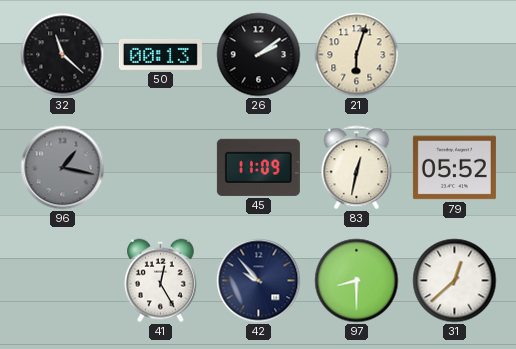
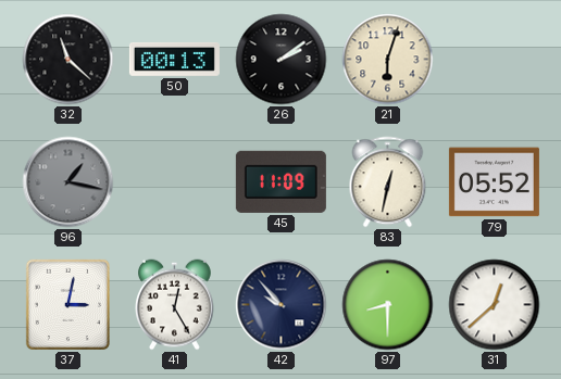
37: none -> 3:02 (67, 304)
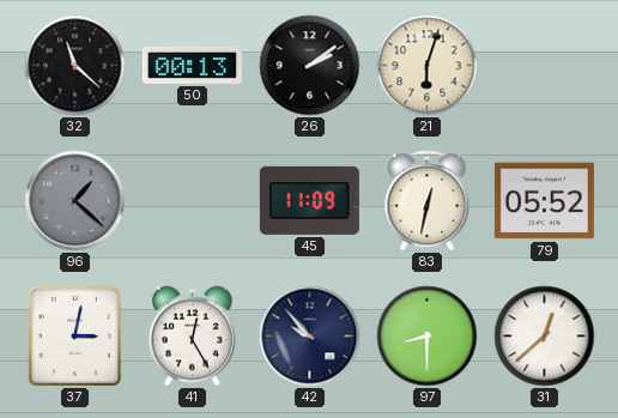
96: 1:17 -> 1:22 (75, 201)
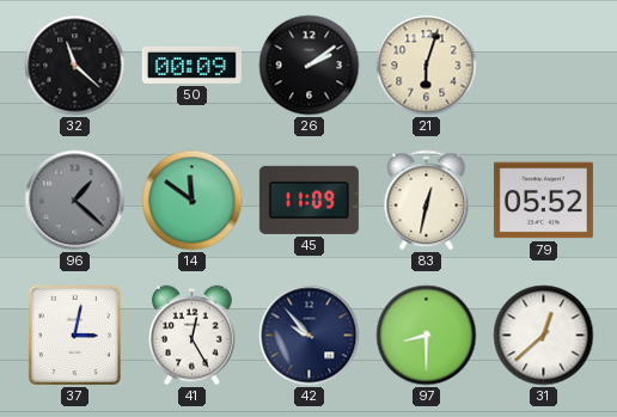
50: 00:13 -> 00:09 (191, 65)
14: none -> 11:51 (193, 201)
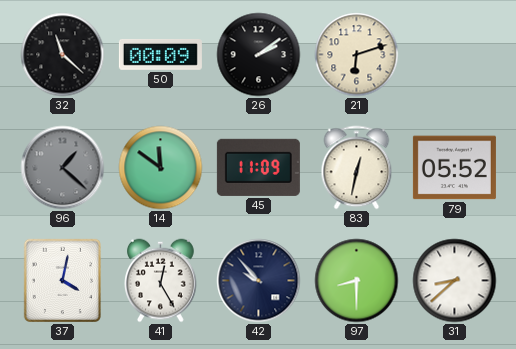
21: 6:03 -> 6:12 (357, 55)
37: 3:02 -> 4:02 (62, 280)
31: 12:38 -> 8:38 (455, 281)
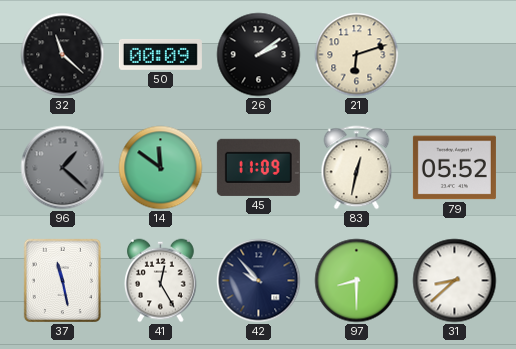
37: 4:02 -> 11:28 (62, 280)
